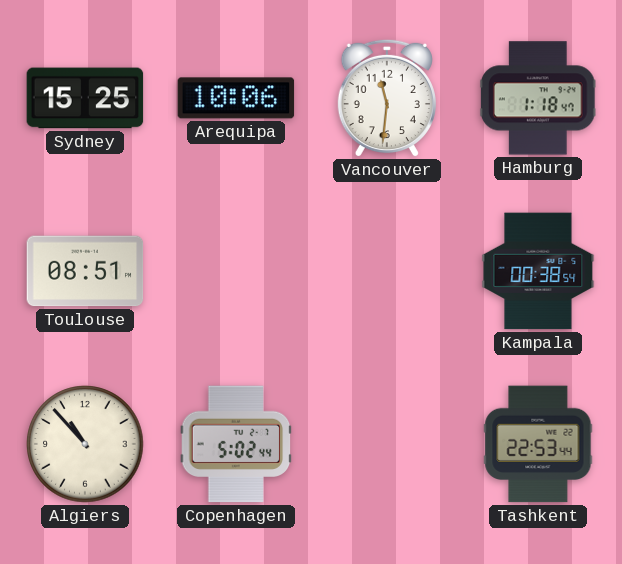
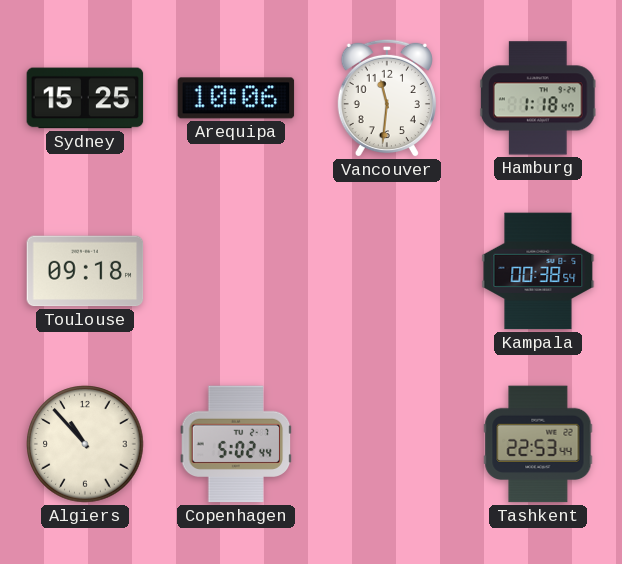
Toulouse: 08:51 -> 09:18 (85, 271)
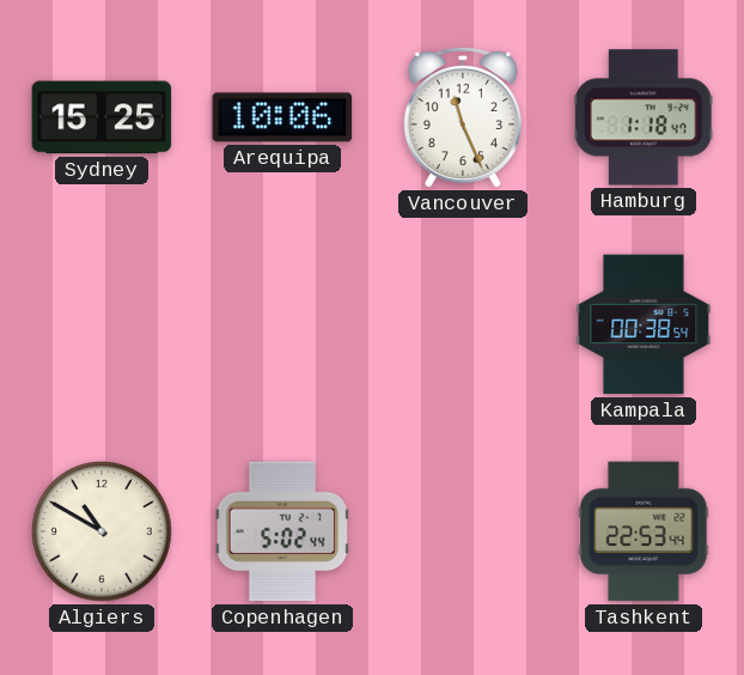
Vancouver: 11:31 -> 11:26 (463, 117)
Toulouse: 09:18 -> none (85, 271)
Algiers: 10:53 -> 10:50 (102, 531)
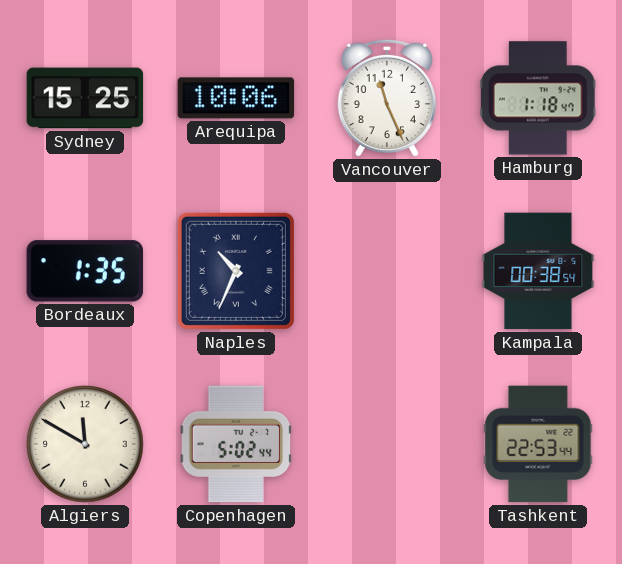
Bordeaux: none -> 1:35 (85, 271)
Naples: none -> 10:34 (236, 271)
Algiers: 10:50 -> 11:50 (85, 444)
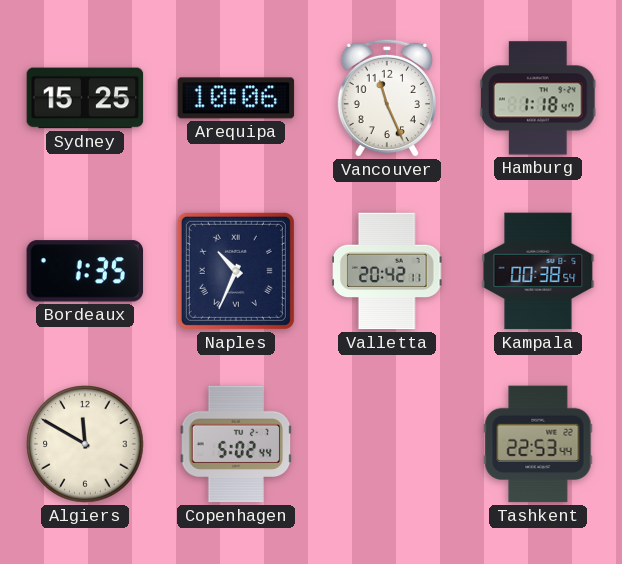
Valletta: none -> 20:42 (388, 271)
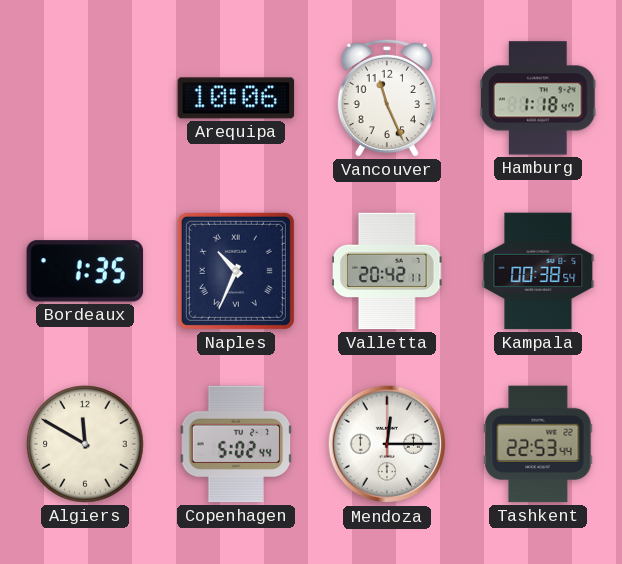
Sydney: 15:25 -> none (85, 98)
Mendoza: none -> 12:15 (387, 444)
